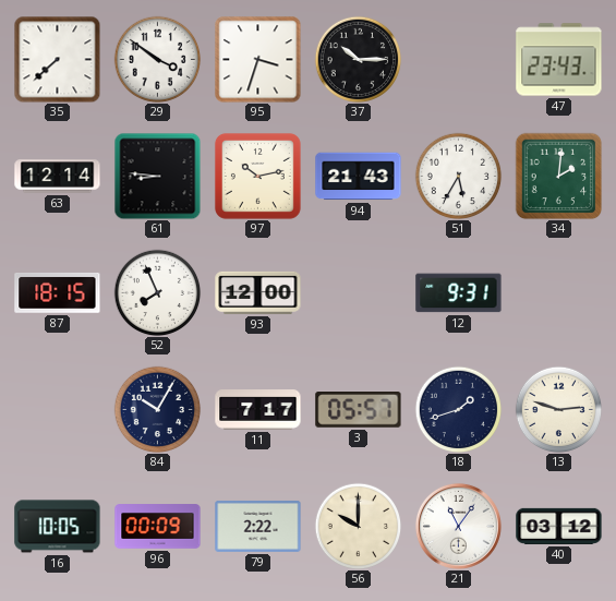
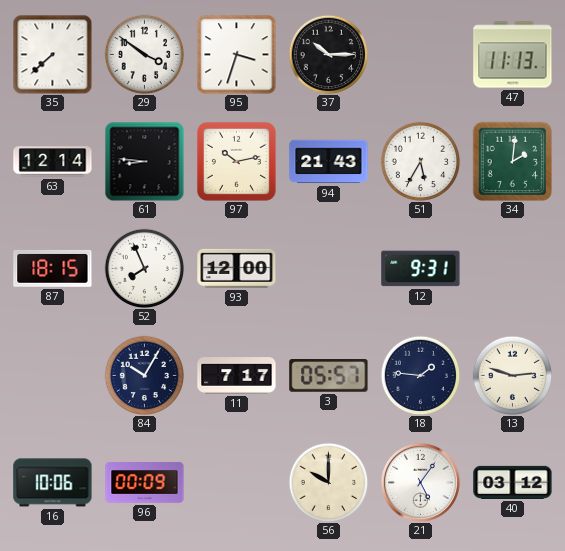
47: 23:43 -> 11:13 (513, 55)
18: 1:42 -> 1:46 (420, 375)
16: 10:05 -> 10:06 (53, 483)
79: 2:22 -> none (258, 526)
21: 11:06 -> 5:06 (420, 482)
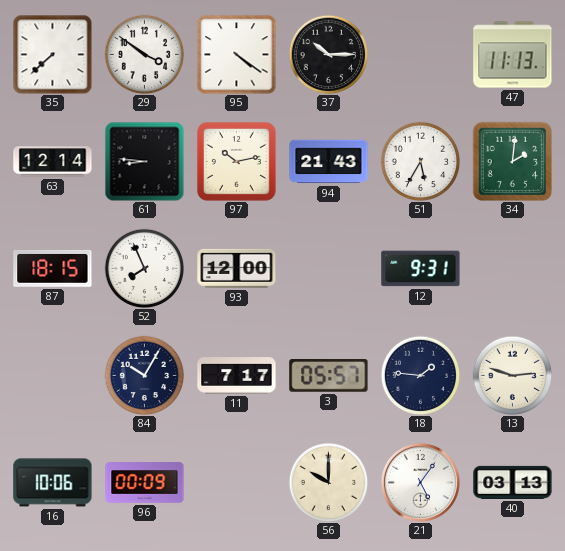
95: 3:33 -> 4:21 (237, 55)
40: 03:12 -> 03:13 (513, 482)
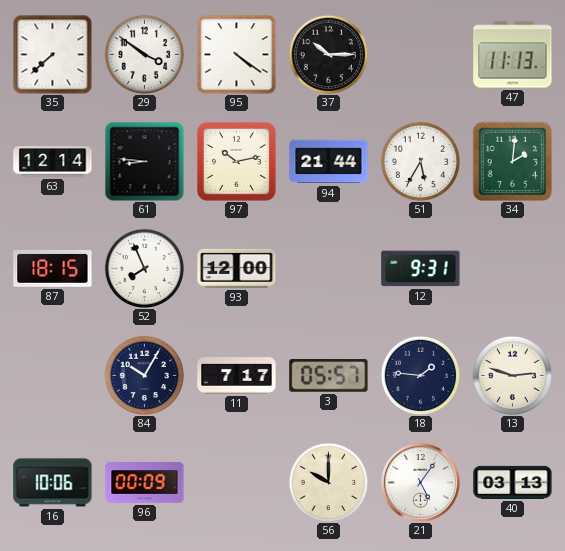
94: 21:43 -> 21:44 (329, 162)
